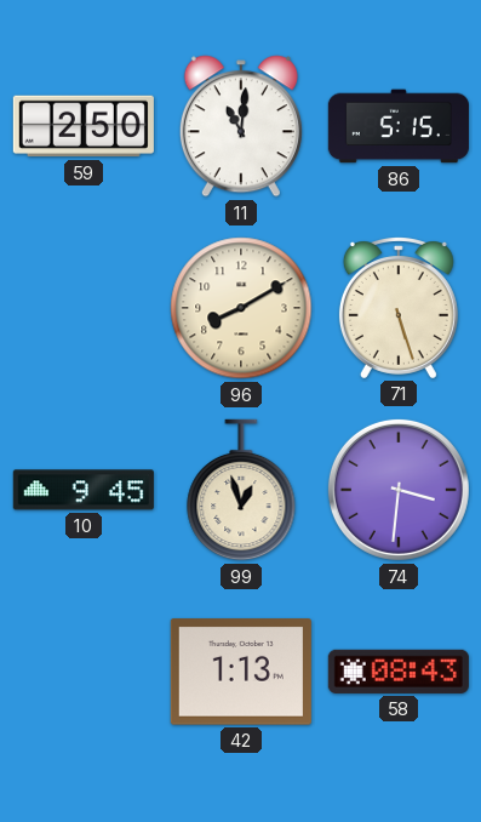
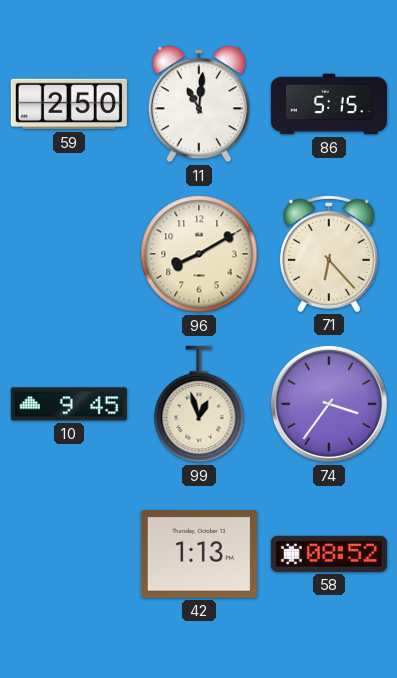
71: 5:27 -> 6:23 (329, 254)
74: 3:31 -> 3:36 (329, 404)
58: 08:43 -> 08:52 (329, 554)
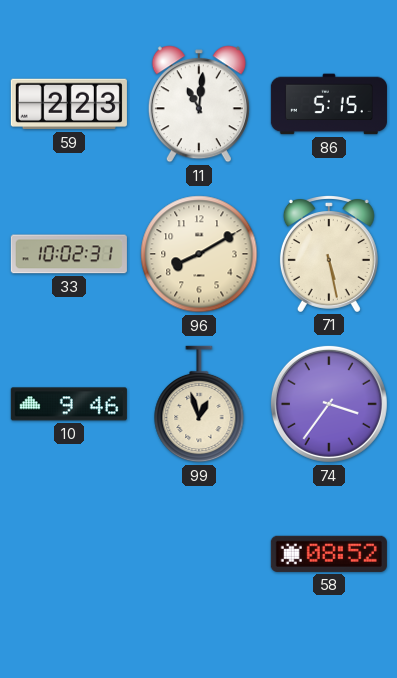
59: 2:50 -> 2:23 (69, 104)
33: none -> 10:02 (69, 254)
71: 6:23 -> 5:28 (329, 254)
10: 9:45 -> 9:46 (69, 404)
42: 1:13 -> none (199, 554)
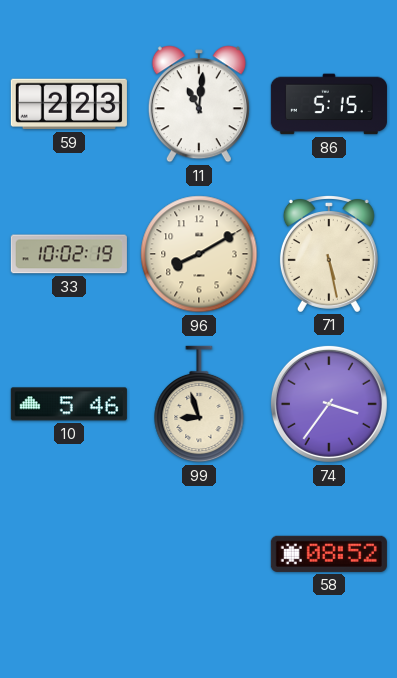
33: 10:02:31 -> 10:02:19 (69, 254)
10: 9:46 -> 5:46 (69, 404)
99: 12:57 -> 8:57 (199, 404)
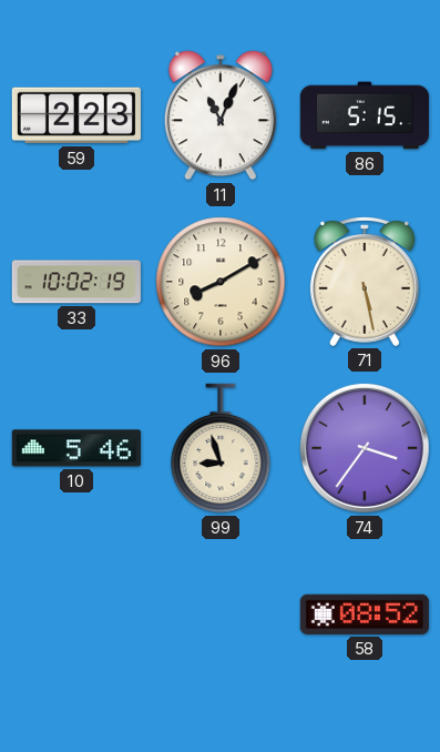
11: 11:01 -> 11:04 (221, 115)
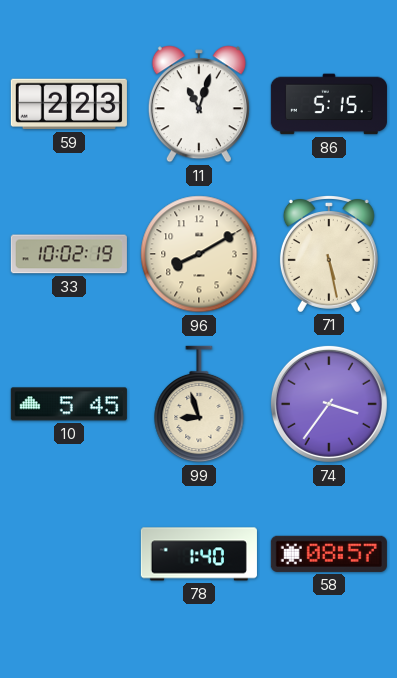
11: 11:04 -> 11:03 (199, 104)
10: 5:46 -> 5:45 (69, 404)
78: none -> 1:40 (199, 554)
58: 08:52 -> 08:57 (329, 554)
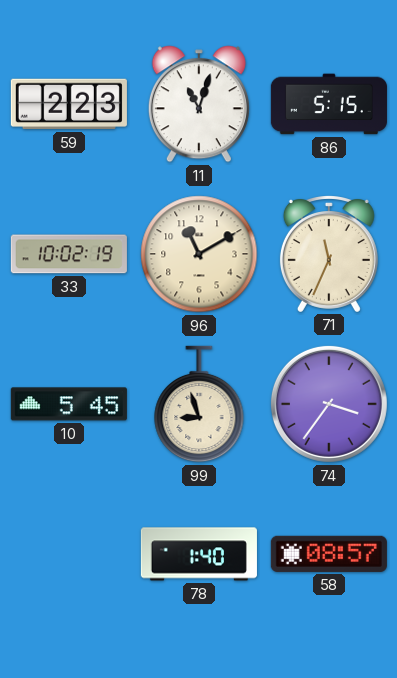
96: 8:10 -> 11:10 (199, 254)
71: 5:28 -> 11:34 (329, 254)
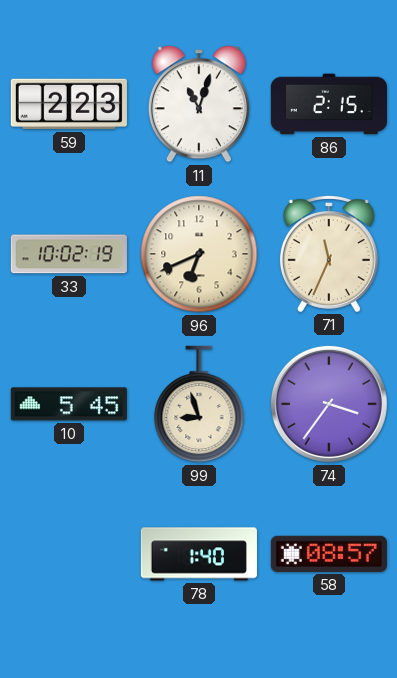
86: 5:15 -> 2:15 (329, 104)
96: 11:10 -> 6:41 (199, 254)
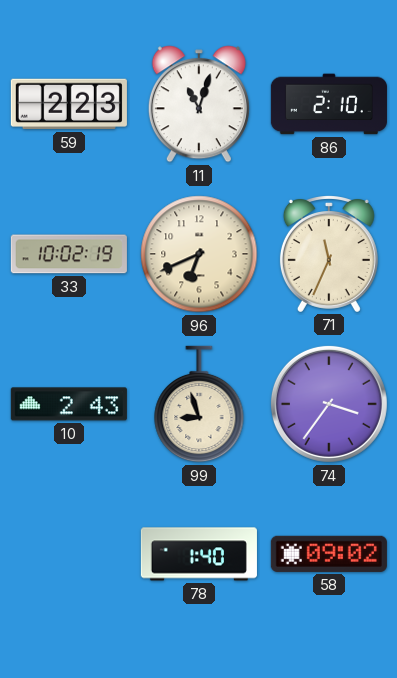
86: 2:15 -> 2:10 (329, 104)
10: 5:45 -> 2:43 (69, 404)
58: 08:57 -> 09:02 (329, 554)
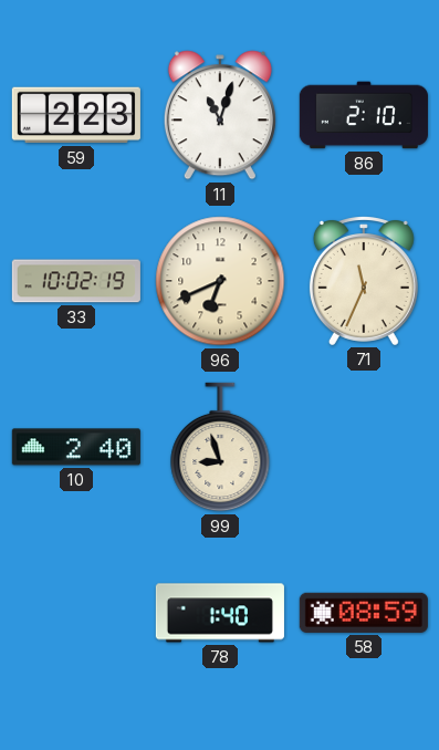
10: 2:43 -> 2:40 (76, 447)
74: 3:36 -> none (329, 404)
58: 09:02 -> 08:59 (364, 613)
